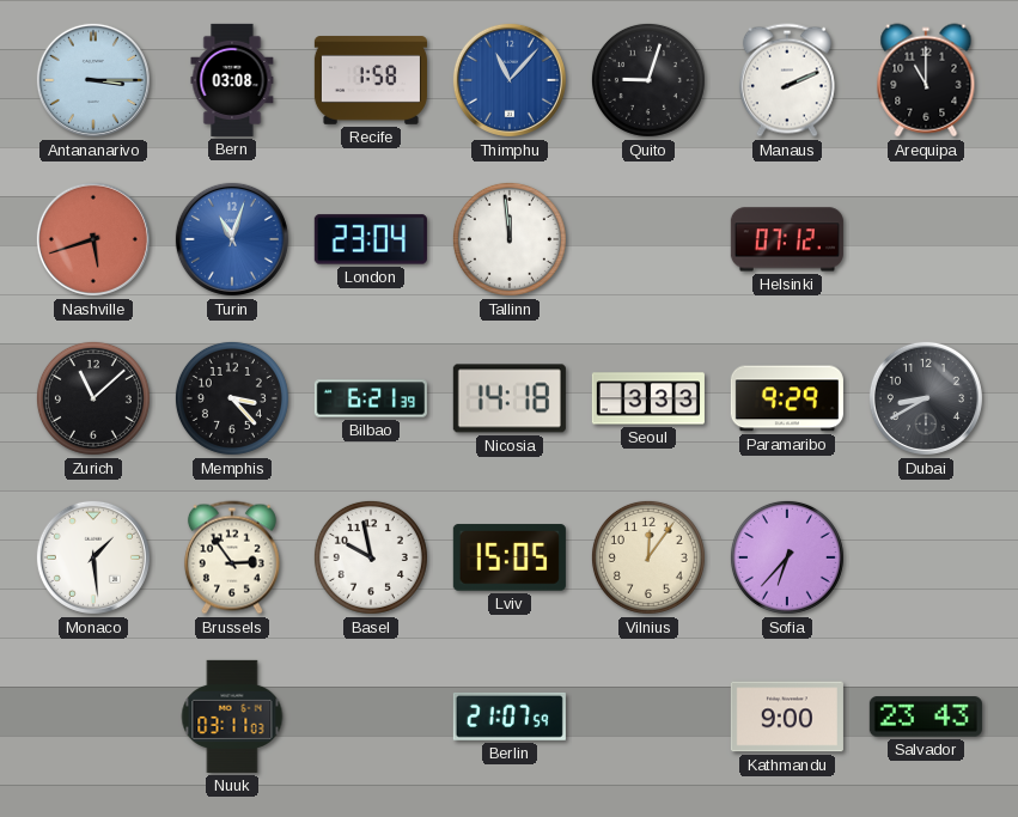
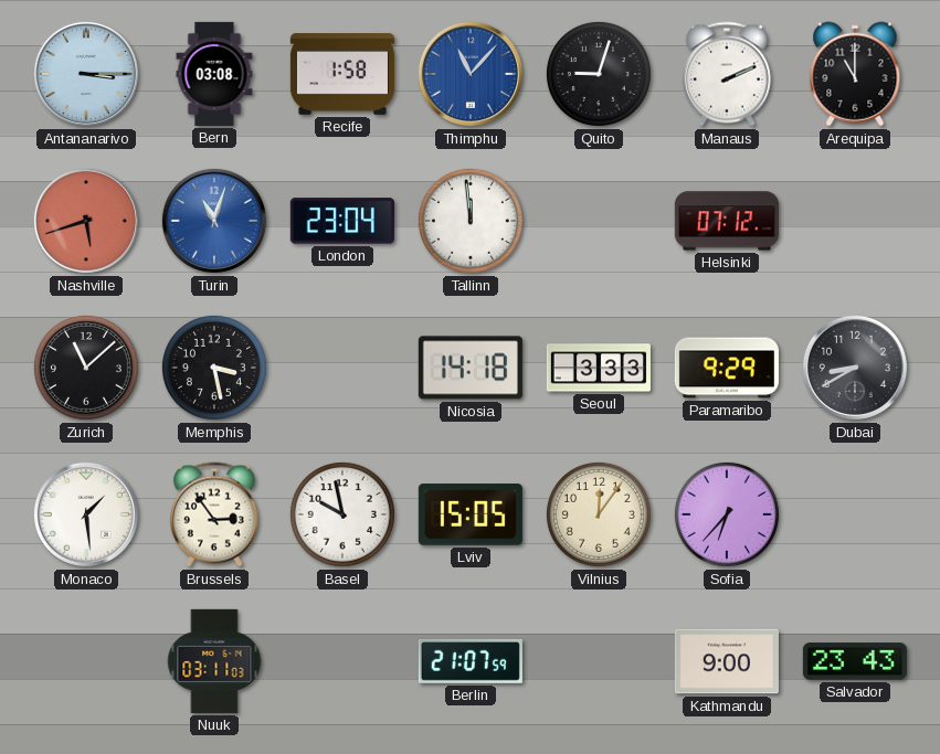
Memphis: 3:23 -> 3:28 (214, 368)
Bilbao: 6:21 -> none (371, 398)
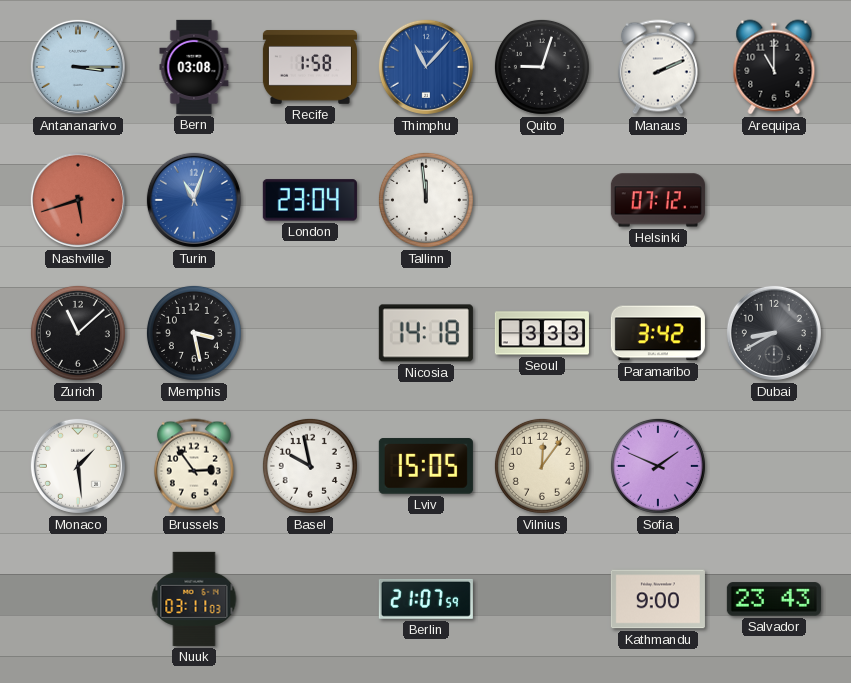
Paramaribo: 9:29 -> 3:42 (658, 333)
Sofia: 6:37 -> 1:49 (658, 466)
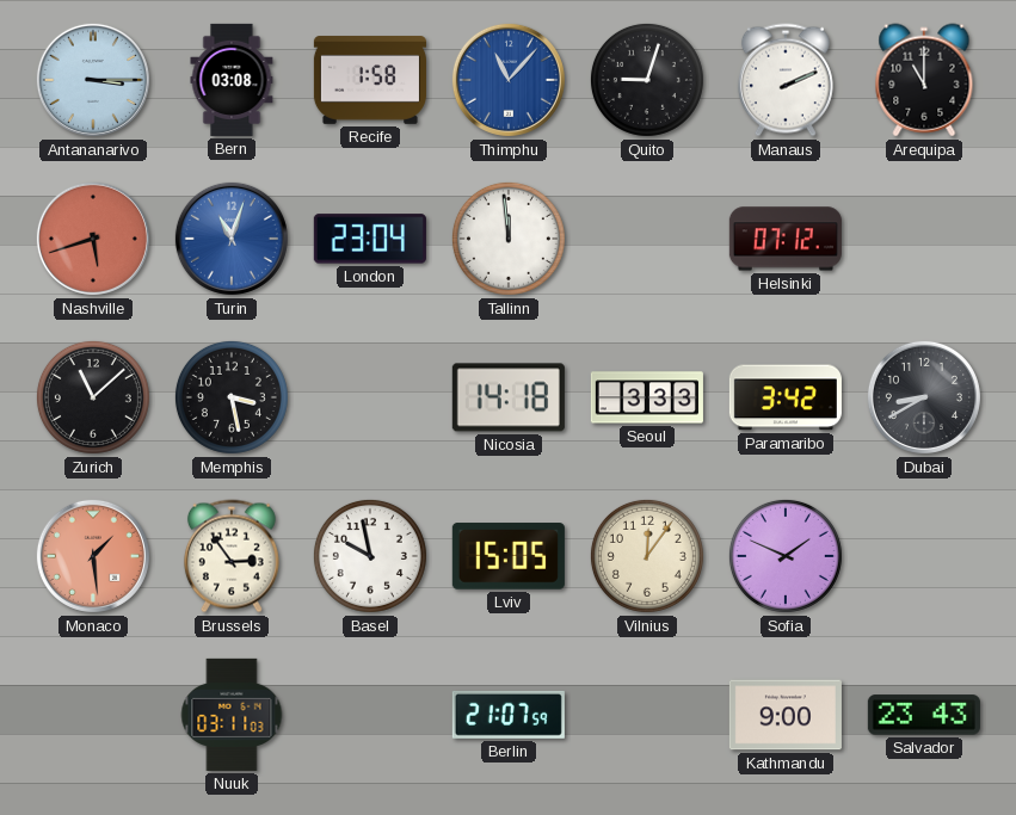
Monaco dial: white -> salmon (93, 556)
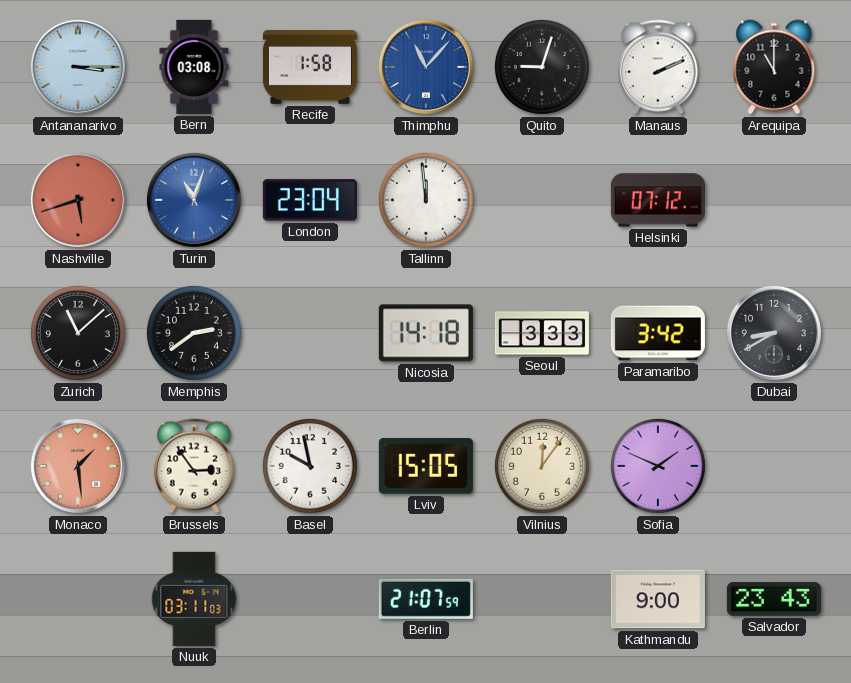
Memphis: 3:28 -> 2:39 (194, 333)
